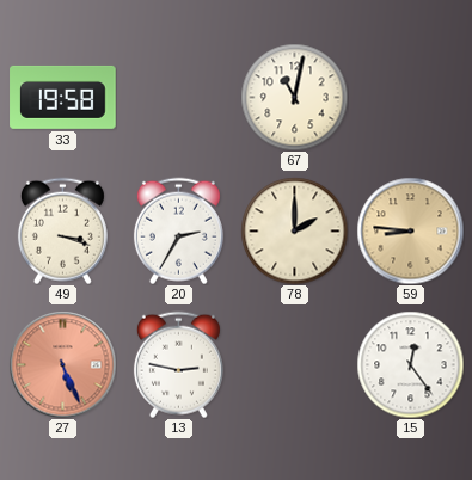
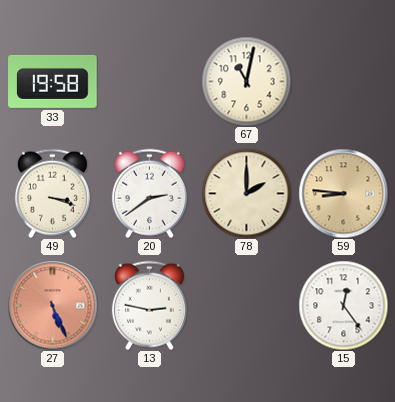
20: 2:35 -> 2:39 (149, 193)
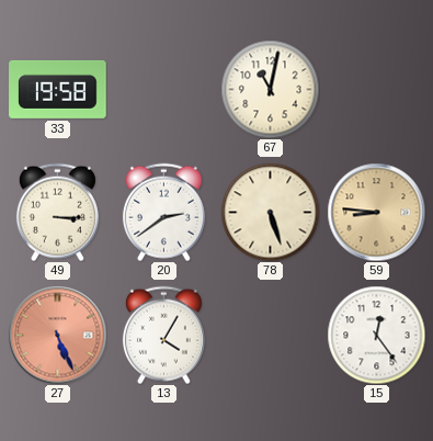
49: 3:18 -> 3:15 (57, 212)
78: 2:00 -> 5:27 (270, 212)
13: 2:47 -> 4:05 (163, 335)
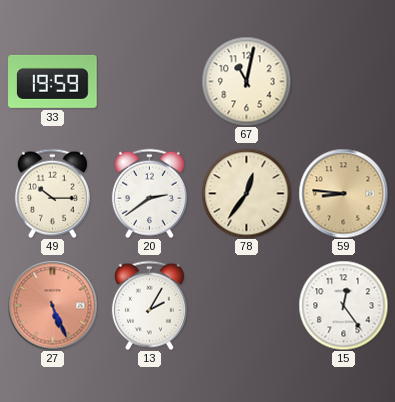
33: 19:58 -> 19:59 (53, 81)
49: 3:15 -> 10:15 (52, 193)
78: 5:27 -> 12:36 (246, 193)
13: 4:05 -> 2:05 (149, 305)
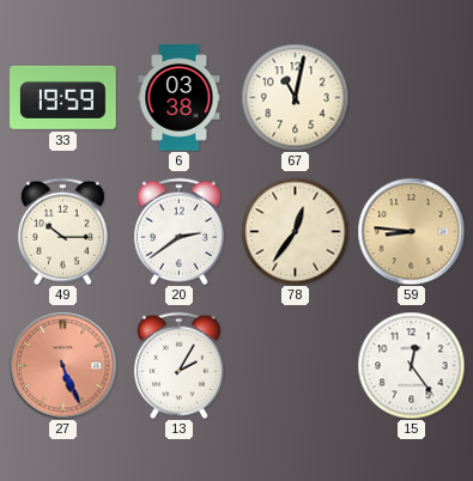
6: none -> 03:38 (180, 98)
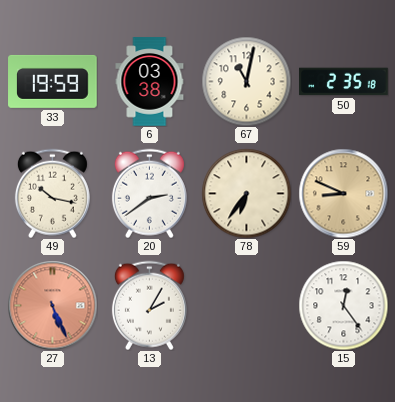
50: none -> 2:35 (344, 82)
49: 10:15 -> 10:17 (52, 193)
78: 12:36 -> 6:36 (246, 193)
59: 8:46 -> 8:49 (343, 193)
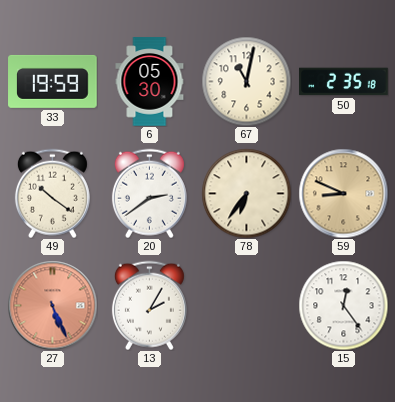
6: 03:38 -> 05:30 (150, 82)
49: 10:17 -> 10:21 (52, 193)
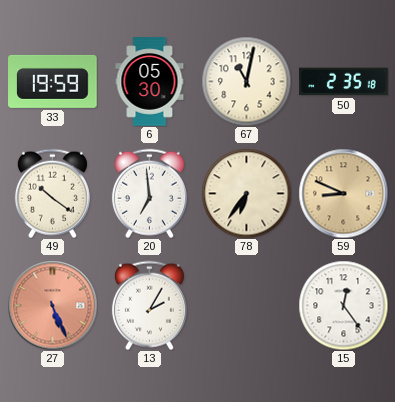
20: 2:39 -> 6:59 (149, 193)
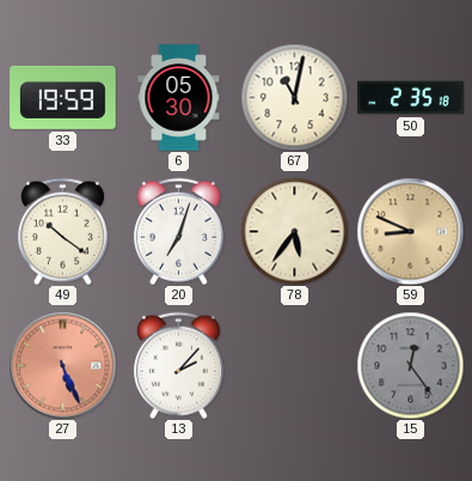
20: 6:59 -> 7:03 (178, 231)
78: 6:36 -> 5:36 (294, 231)
13: 2:05 -> 2:07 (178, 365)
15 dial: white -> grey (410, 365)
